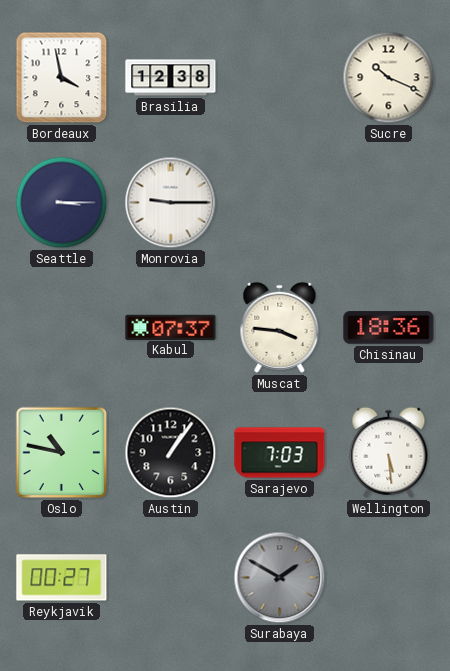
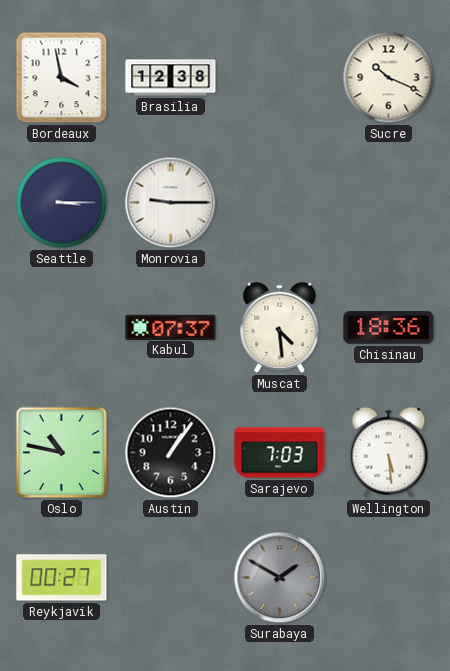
Muscat: 3:46 -> 4:29 (280, 327)
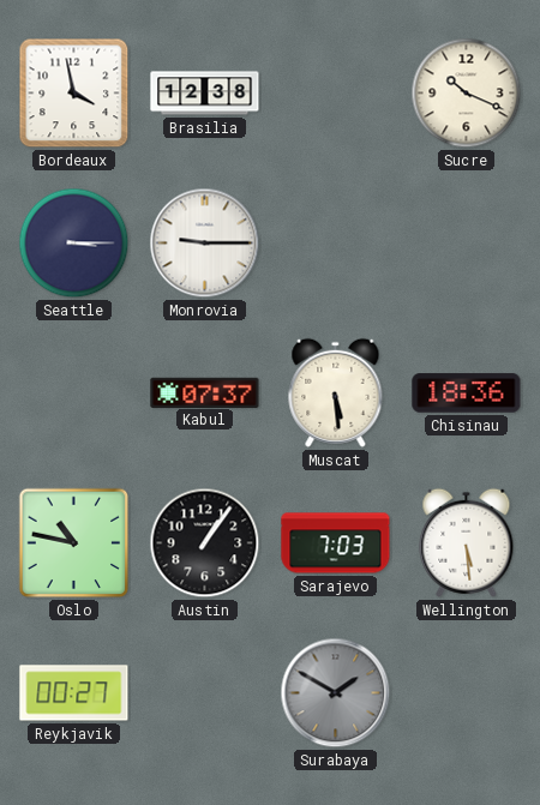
Muscat: 4:29 -> 5:29 (336, 392)
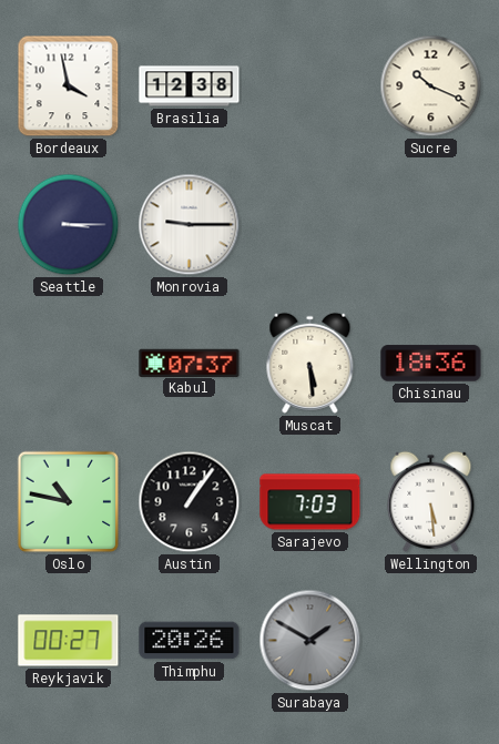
Thimphu: none -> 20:26 (190, 641)
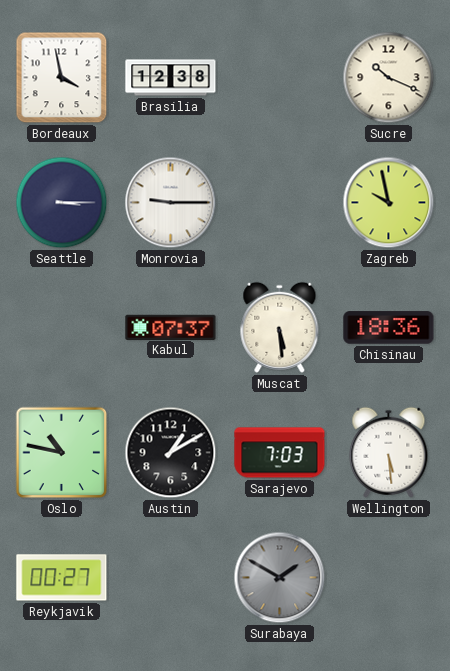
Zagreb: none -> 9:58 (389, 203)
Austin: 1:06 -> 1:10 (171, 453)
Thimphu: 20:26 -> none (190, 641)
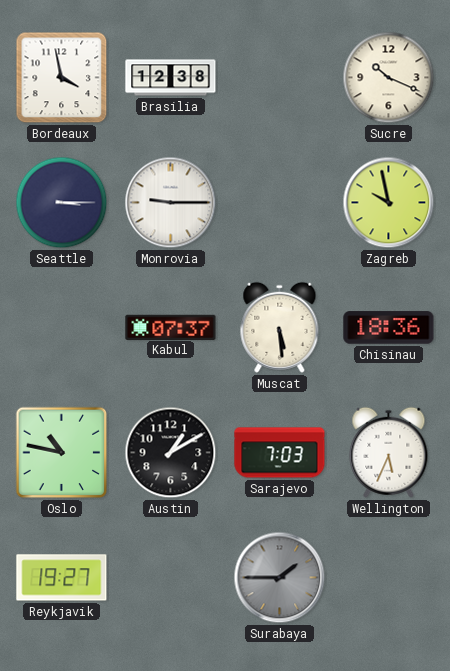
Wellington: 5:29 -> 5:34 (389, 452)
Reykjavik: 00:27 -> 19:27 (62, 578)
Surabaya: 1:50 -> 1:45 (280, 578)
